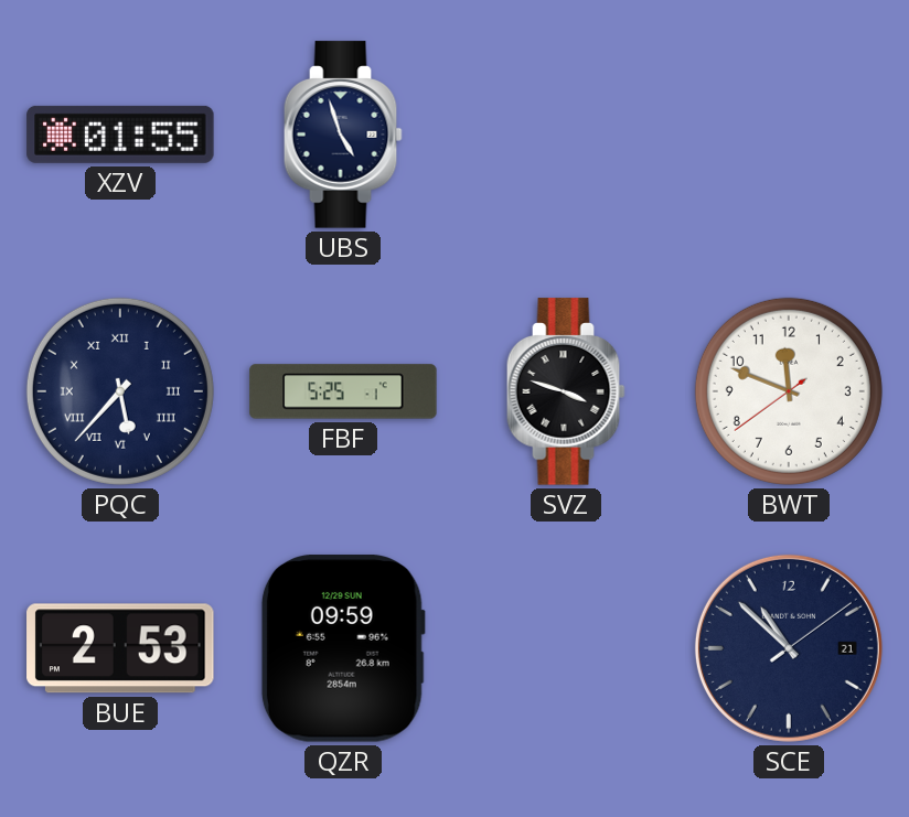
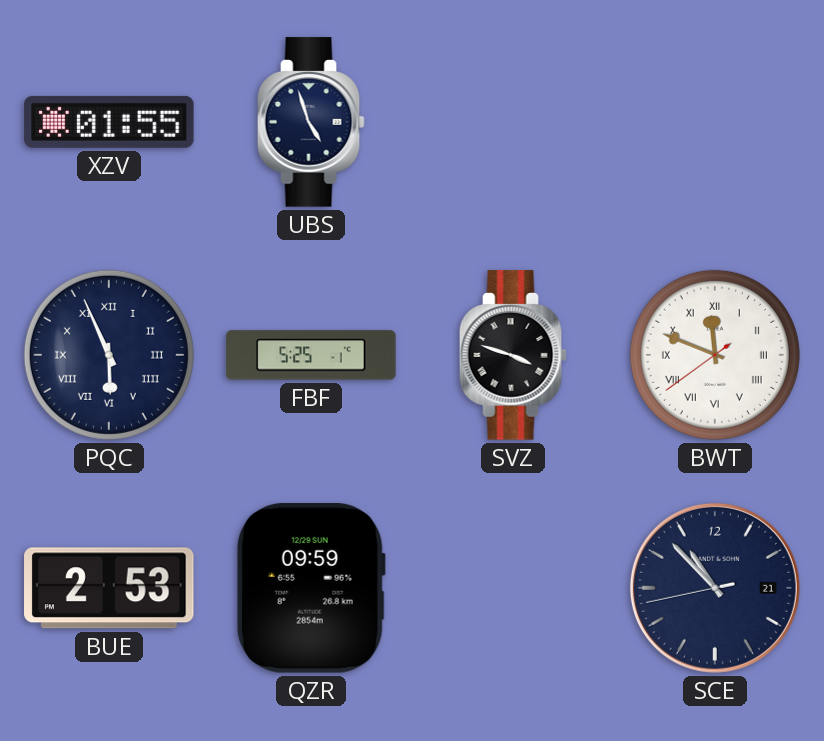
PQC: 5:37 -> 5:56 (109, 355)
BWT numerals: Arabic -> Roman (715, 355)
SCE: 10:52:09 -> 10:52:43 (715, 588)
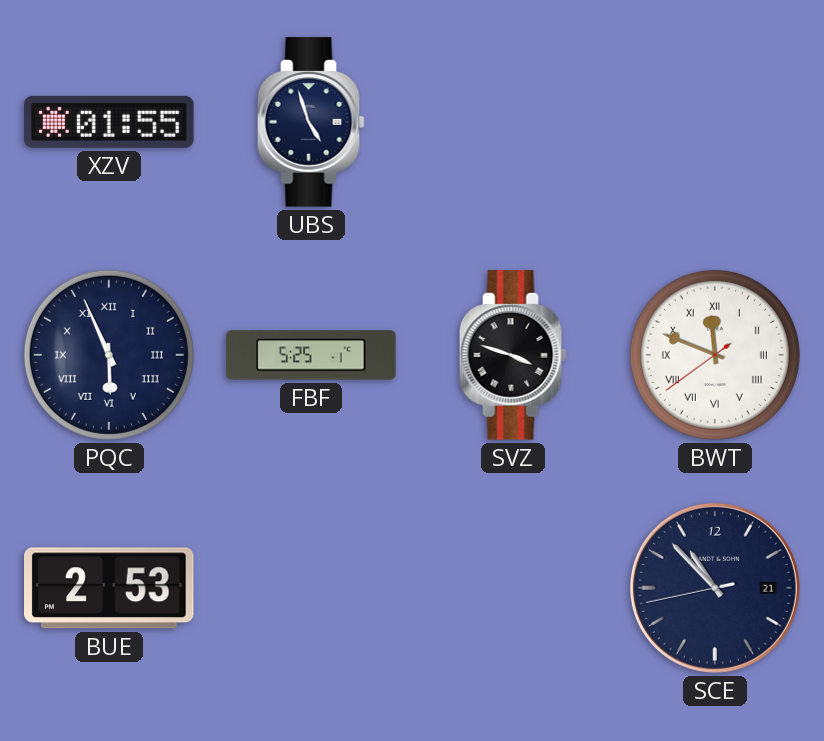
QZR: 09:59 -> none (311, 588)
